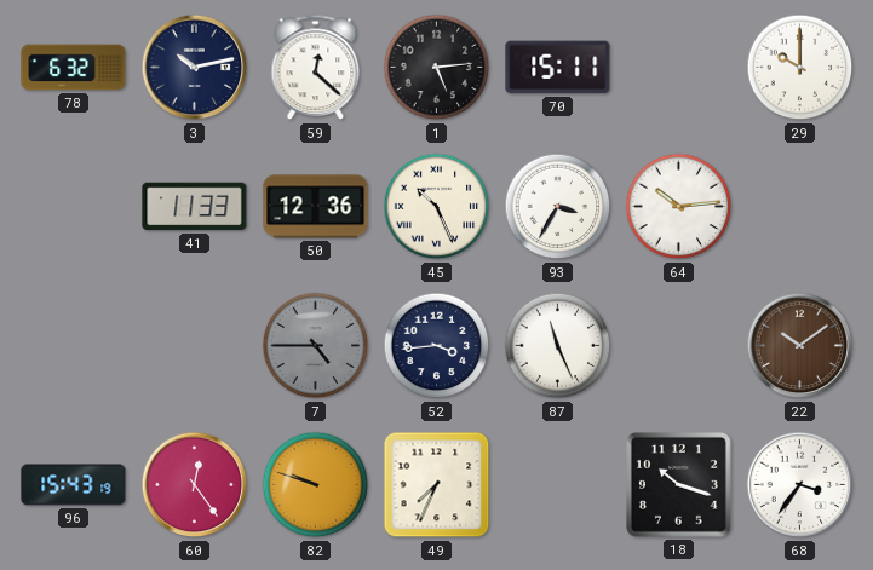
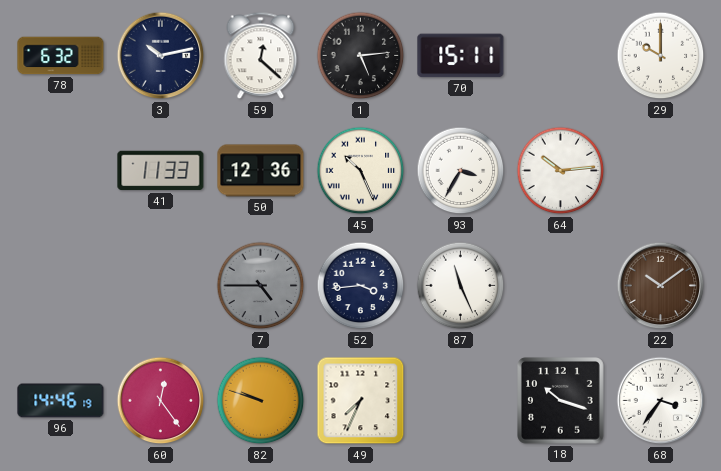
96: 15:43 -> 14:46 (61, 401)
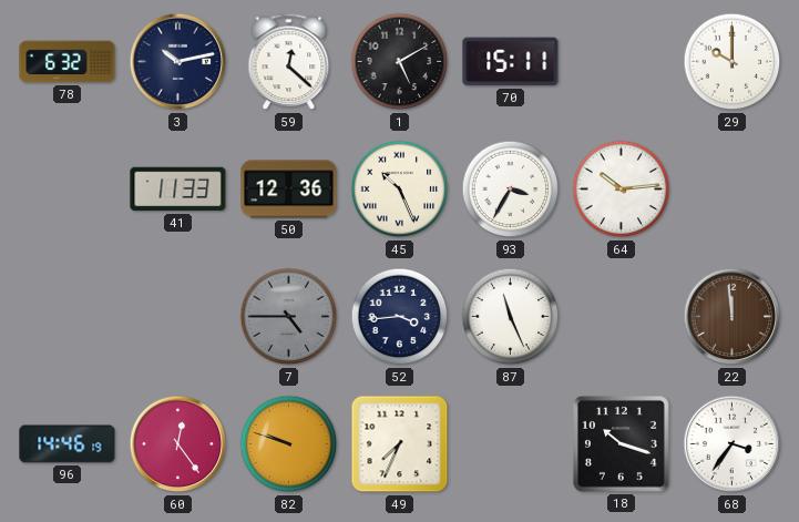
1: 5:14 -> 5:10 (400, 62)
22: 10:09 -> 11:59 (733, 317)
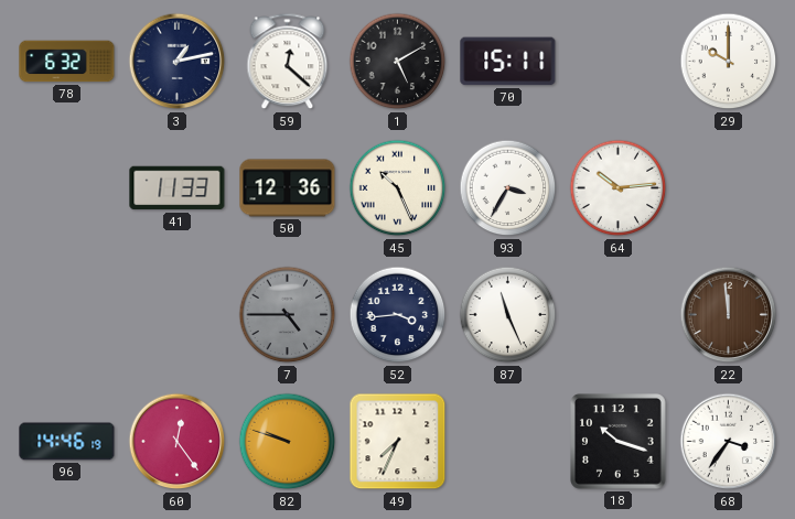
3: 10:13 -> 1:13 (178, 62)
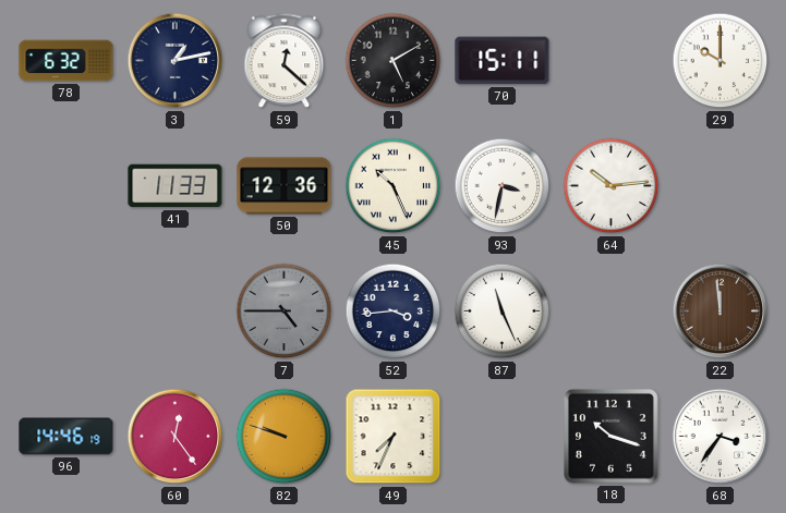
93: 3:35 -> 3:32 (503, 186)
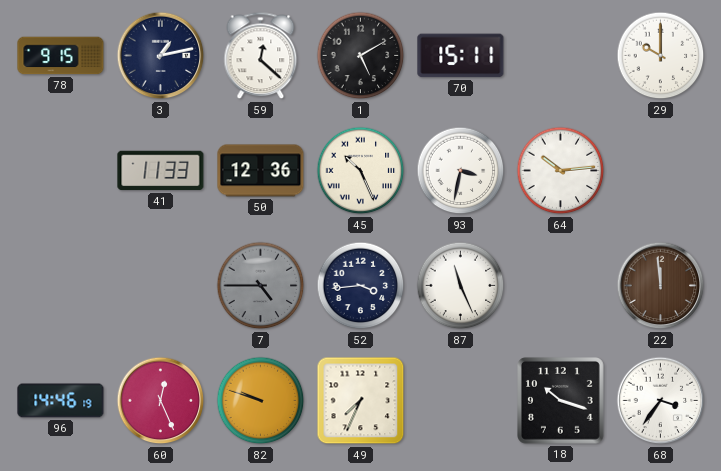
78: 6:32 -> 9:15 (61, 56)
60: 12:24 -> 12:26 (161, 401)
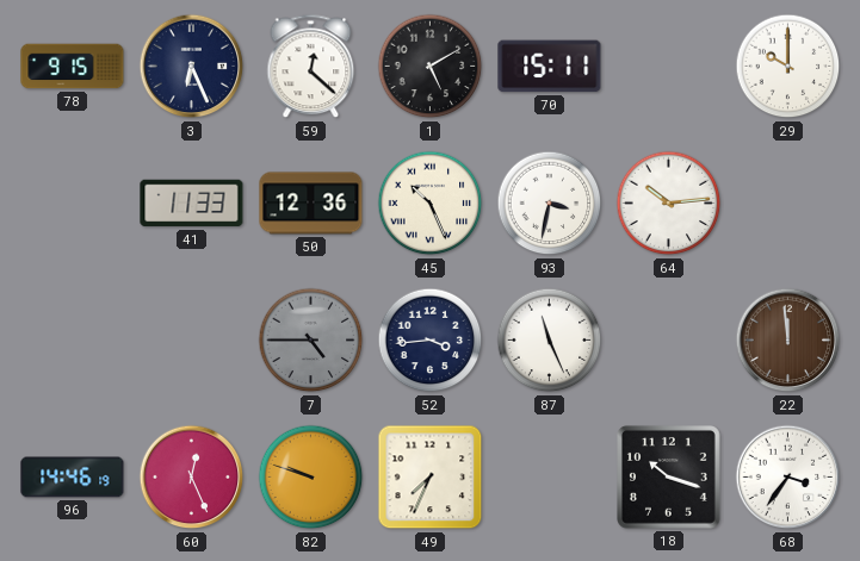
3: 1:13 -> 6:26 (192, 67)
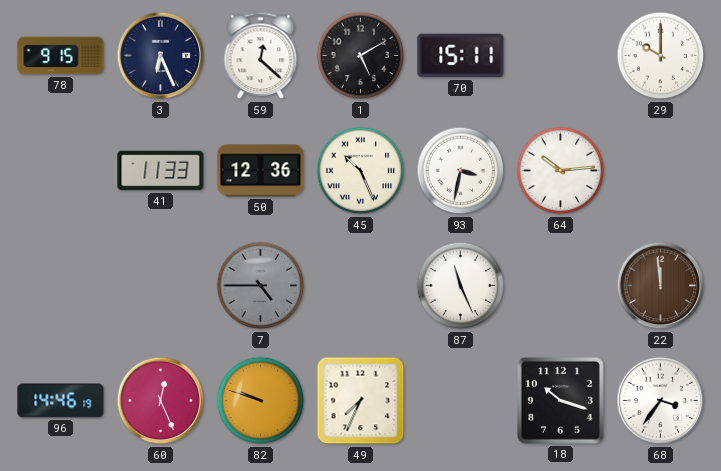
52: 3:44 -> none (431, 341)
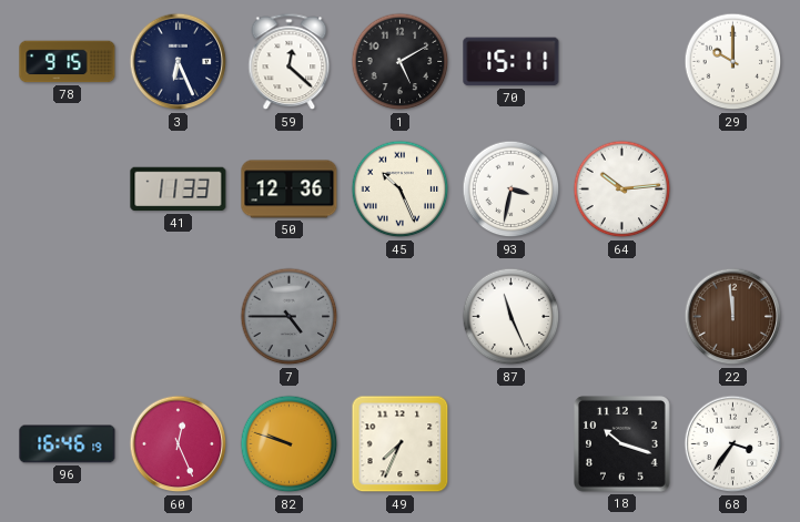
96: 14:46 -> 16:46 (68, 444)
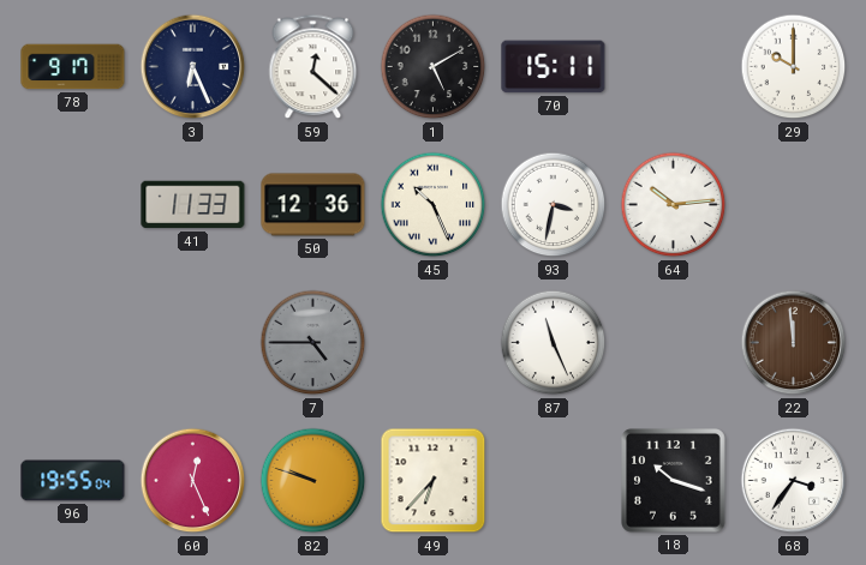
78: 9:15 -> 9:17 (73, 67)
96: 16:46 -> 19:55 (73, 481)
49: 7:34 -> 6:37 (434, 481)
